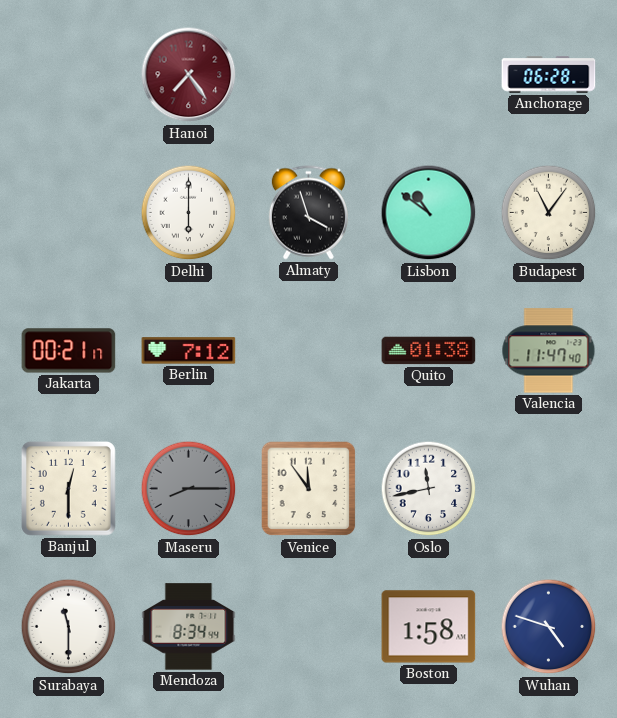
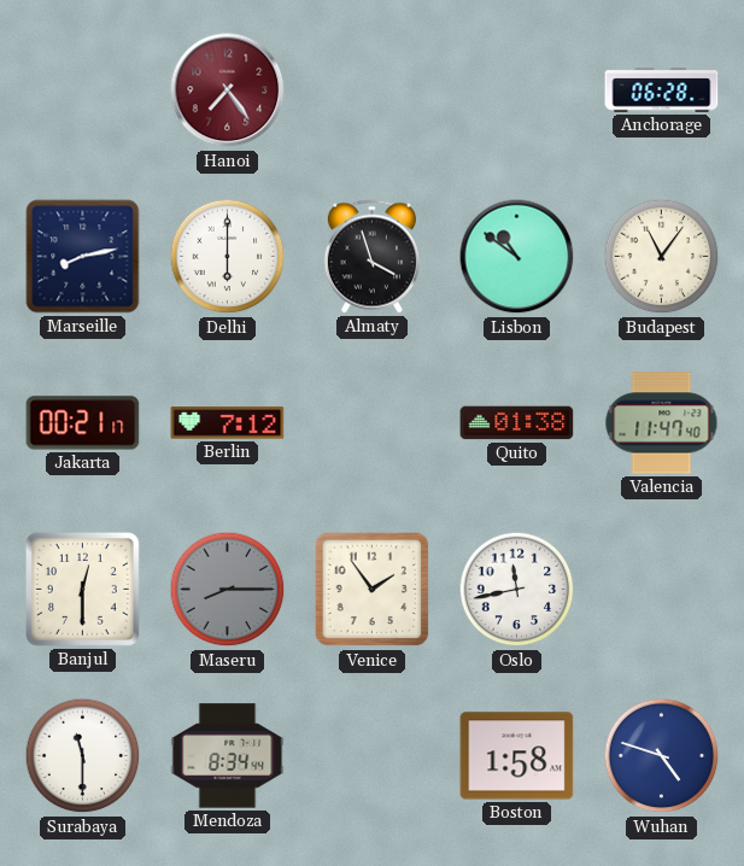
Marseille: none -> 8:13 (83, 257)
Venice: 11:54 -> 1:54 (373, 590)
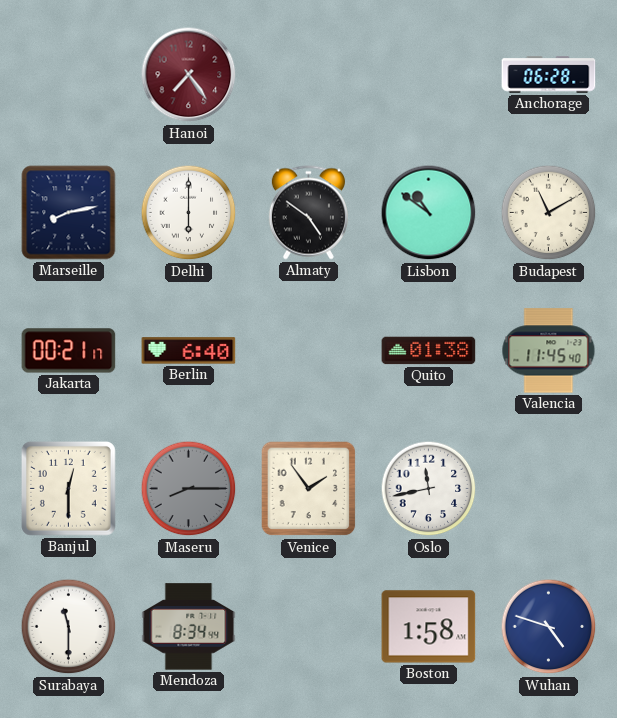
Almaty: 3:57 -> 4:51 (308, 213)
Budapest: 11:06 -> 11:10 (549, 213)
Berlin: 7:12 -> 6:40 (189, 351)
Valencia: 11:47 -> 11:45 (549, 351)
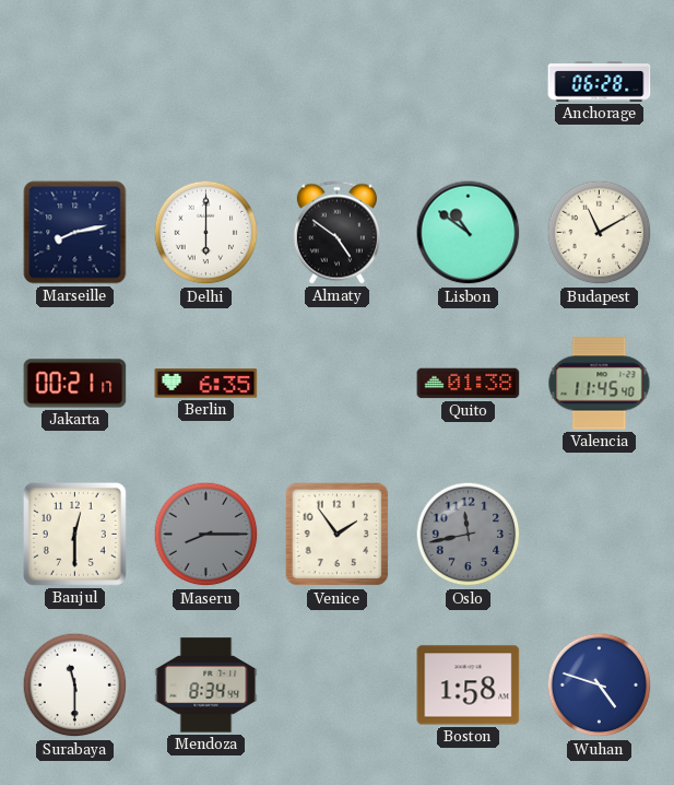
Hanoi: 7:24 -> none (189, 75)
Berlin: 6:40 -> 6:35 (206, 384)
Oslo dial: white -> grey (469, 535)
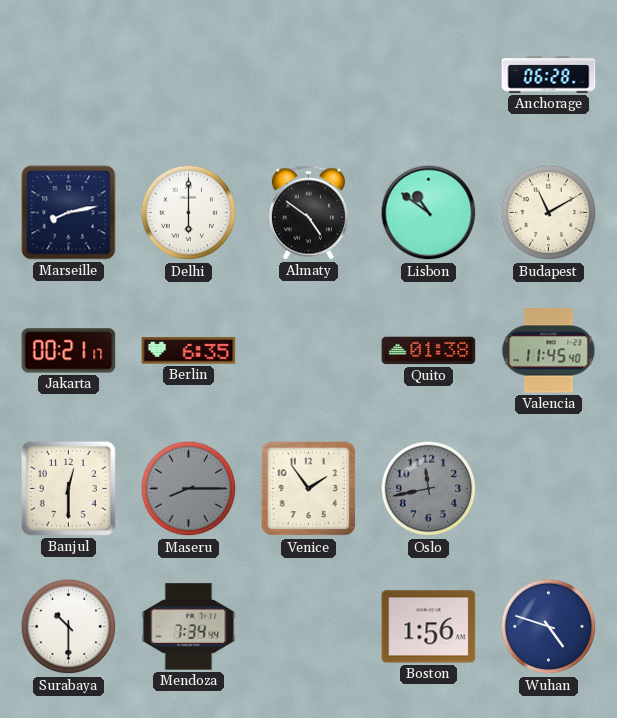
Surabaya: 11:30 -> 10:30 (69, 627)
Mendoza: 8:34 -> 7:34 (189, 627)
Boston: 1:58 -> 1:56 (429, 627)
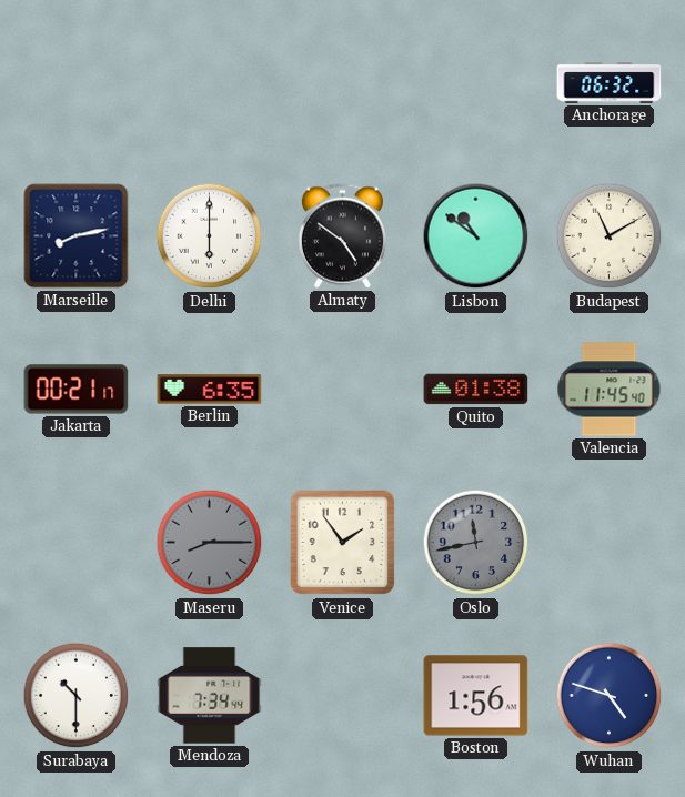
Anchorage: 06:28 -> 06:32 (610, 83)
Banjul: 12:30 -> none (68, 488)
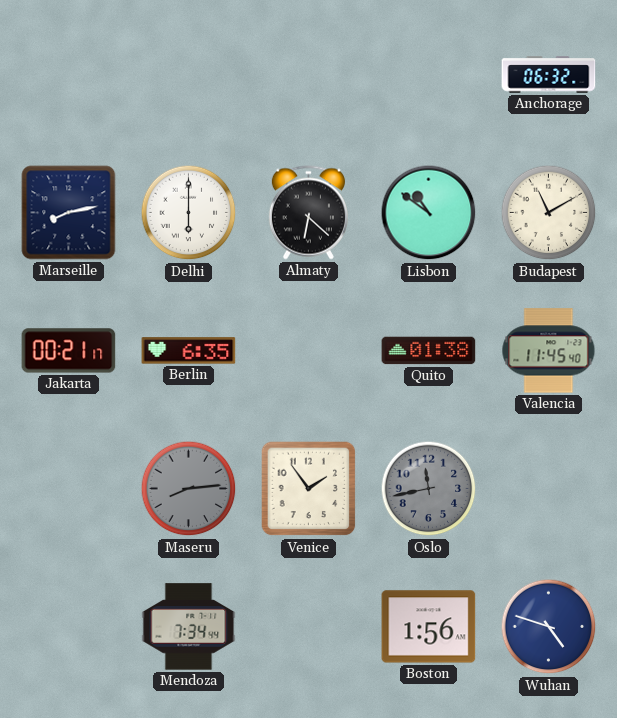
Almaty: 4:51 -> 6:22 (308, 213)
Maseru: 8:15 -> 8:14 (189, 489)
Surabaya: 10:30 -> none (77, 696)
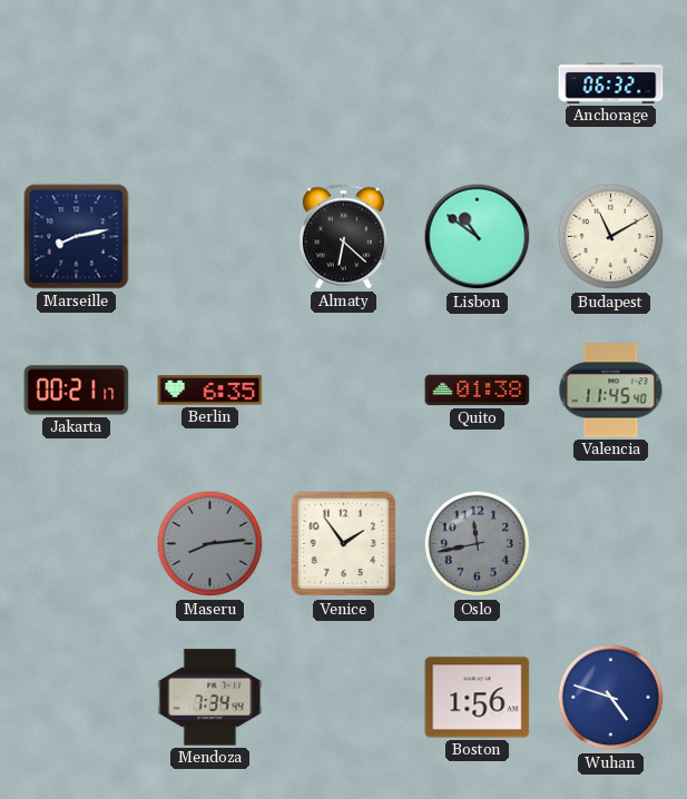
Delhi: 6:00 -> none (189, 213)
